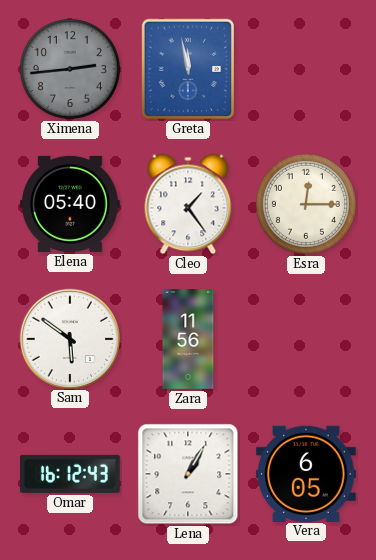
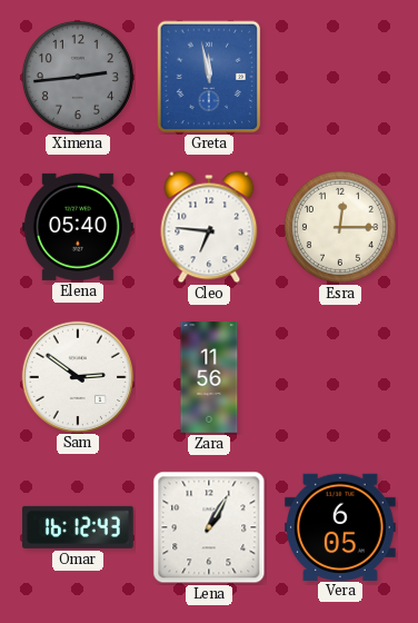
Cleo: 1:24 -> 6:46 (209, 227)
Sam: 5:51 -> 2:51 (77, 376)
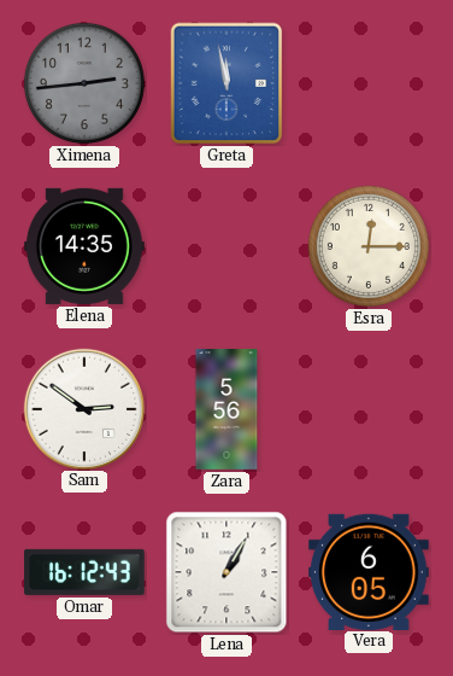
Elena: 05:40 -> 14:35 (86, 246)
Cleo: 6:46 -> none (209, 227)
Zara: 11:56 -> 5:56 (226, 409)
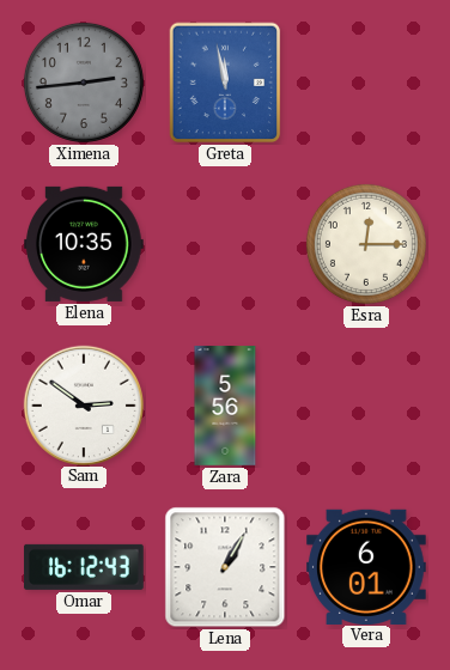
Elena: 14:35 -> 10:35 (85, 244)
Vera: 6:05 -> 6:01 (367, 566)
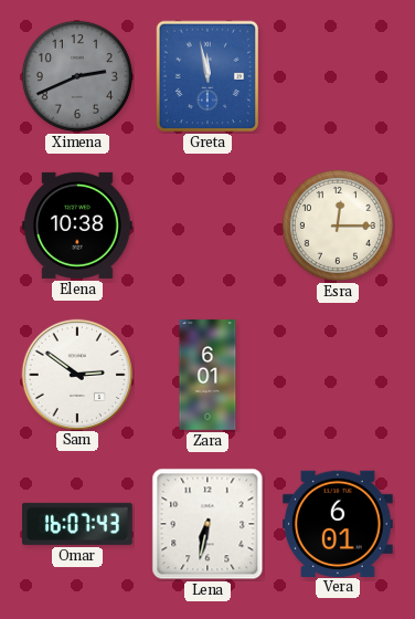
Ximena: 2:44 -> 2:41 (77, 76)
Elena: 10:35 -> 10:38 (78, 225)
Zara: 5:56 -> 6:01 (208, 375)
Omar: 16:12 -> 16:07 (78, 524)
Lena: 1:05 -> 6:32 (208, 524)
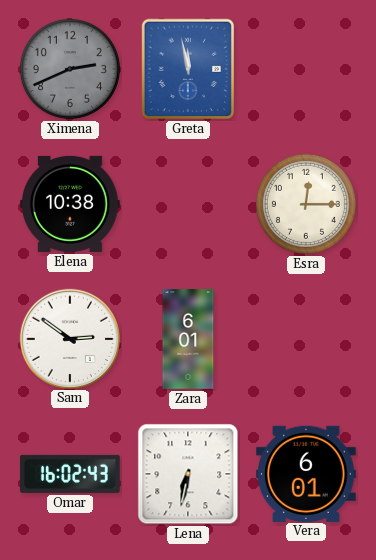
Omar: 16:07 -> 16:02 (71, 474)
